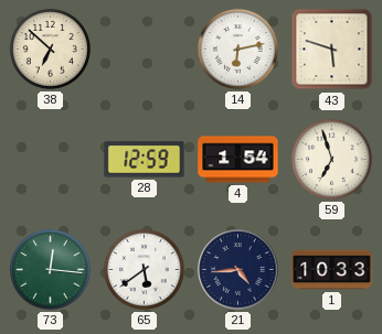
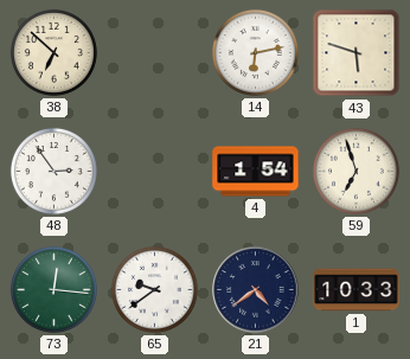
48: none -> 2:54 (53, 171)
28: 12:59 -> none (145, 160)
65: 5:39 -> 9:39 (154, 289)
21: 4:44 -> 4:39 (256, 290)
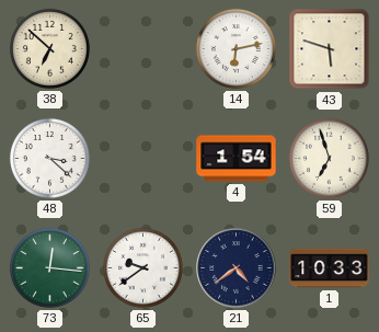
48: 2:54 -> 3:22 (49, 158)
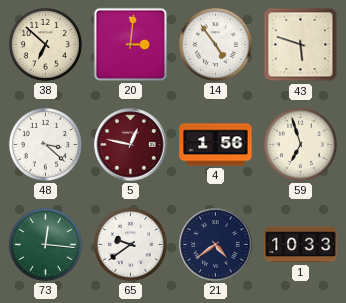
20: none -> 3:01 (130, 44)
14: 6:13 -> 4:54 (215, 44)
5: none -> 12:47 (131, 145)
4: 1:54 -> 1:56 (216, 145)
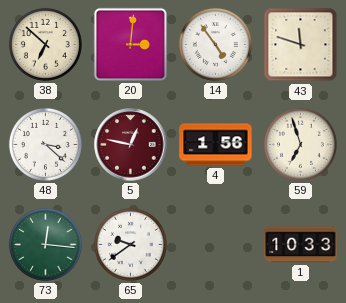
43: 5:48 -> 11:48 (301, 45)
21: 4:39 -> none (216, 245)
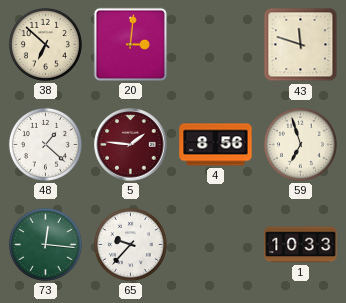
14: 4:54 -> none (215, 44)
48: 3:22 -> 1:22 (45, 144)
5: 12:47 -> 1:46 (131, 145)
4: 1:56 -> 8:56 (216, 145)
65: 9:39 -> 9:37 (130, 244)
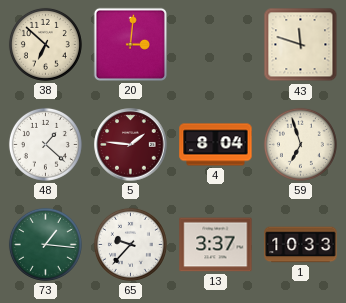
4: 8:56 -> 8:04 (216, 145)
73: 12:16 -> 1:16 (45, 244)
13: none -> 3:37 (216, 245)
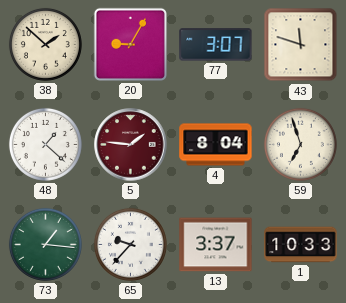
38: 6:52 -> 1:52 (45, 44)
20: 3:01 -> 9:05 (130, 44)
77: none -> 3:07 (216, 45)
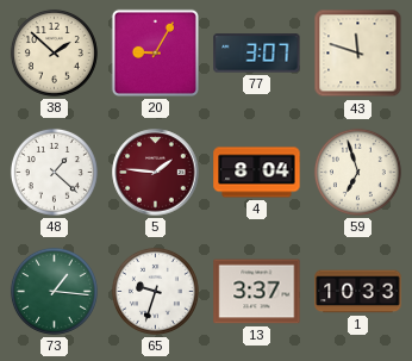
65: 9:37 -> 9:33 (155, 291)
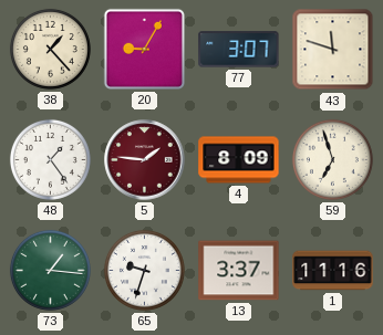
38: 1:52 -> 1:23 (50, 49)
48: 1:22 -> 1:24 (50, 159)
4: 8:04 -> 8:09 (239, 160)
1: 10:33 -> 11:16 (333, 271)
